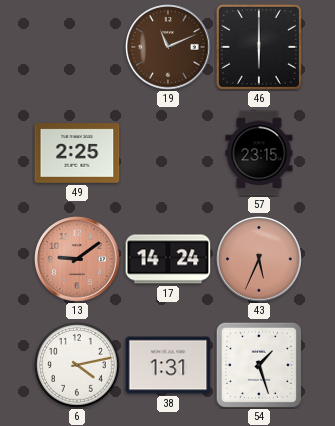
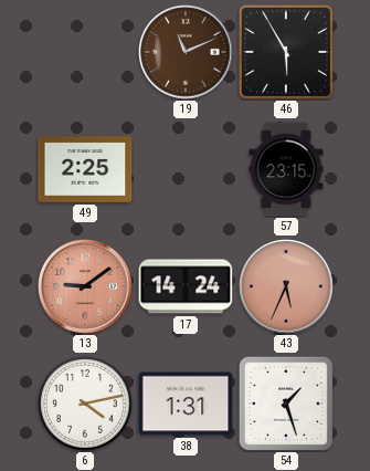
46: 6:00 -> 5:55 (286, 52)
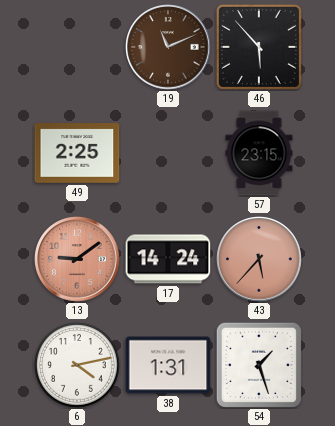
46: 5:55 -> 5:53 (259, 47)
43: 5:34 -> 5:37 (259, 259)
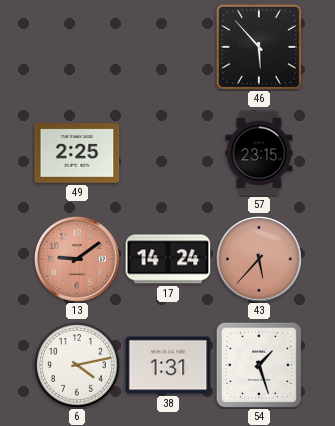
19: 11:11 -> none (168, 47)
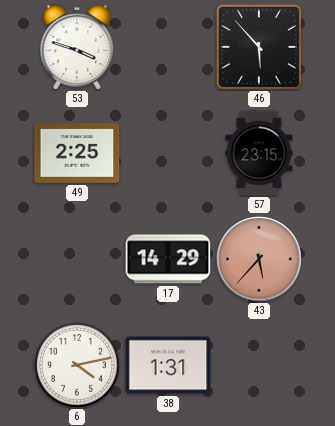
53: none -> 3:48 (77, 47)
13: 9:09 -> none (77, 259)
17: 14:24 -> 14:29 (168, 259)
54: 1:27 -> none (259, 365)
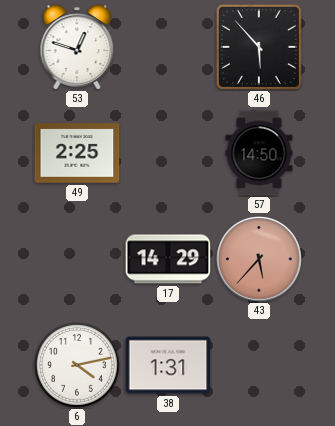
53: 3:48 -> 12:48 (77, 47)
57: 23:15 -> 14:50 (259, 153)
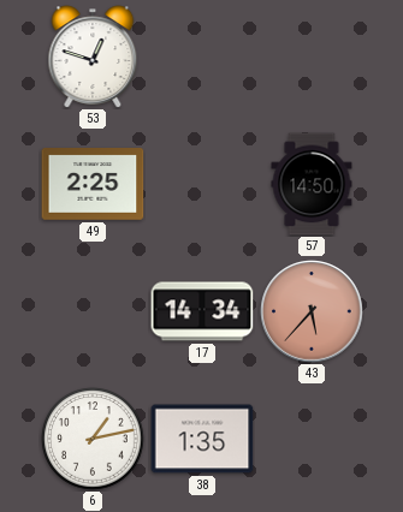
46: 5:53 -> none (259, 47)
17: 14:29 -> 14:34 (202, 311)
6: 4:13 -> 1:13 (94, 440)
38: 1:31 -> 1:35 (202, 439)
